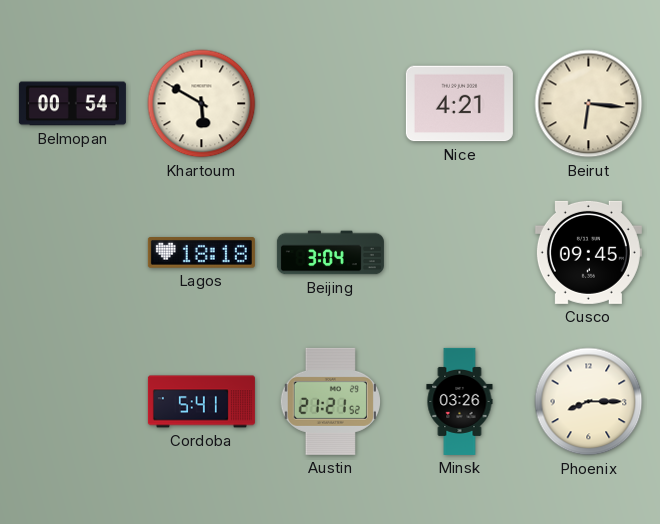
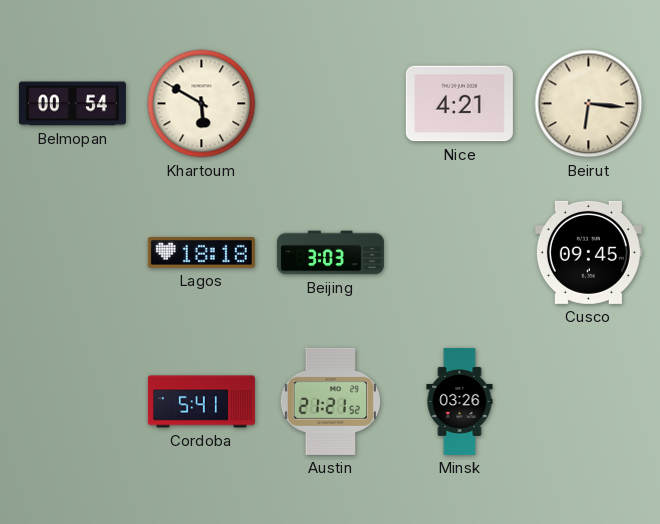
Beijing: 3:04 -> 3:03 (330, 253)
Phoenix: 8:15 -> none (589, 402)
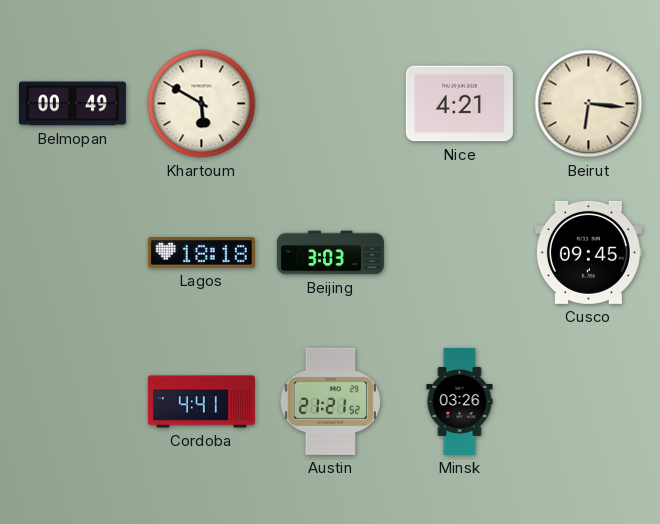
Belmopan: 00:54 -> 00:49 (72, 104)
Cordoba: 5:41 -> 4:41 (201, 402)
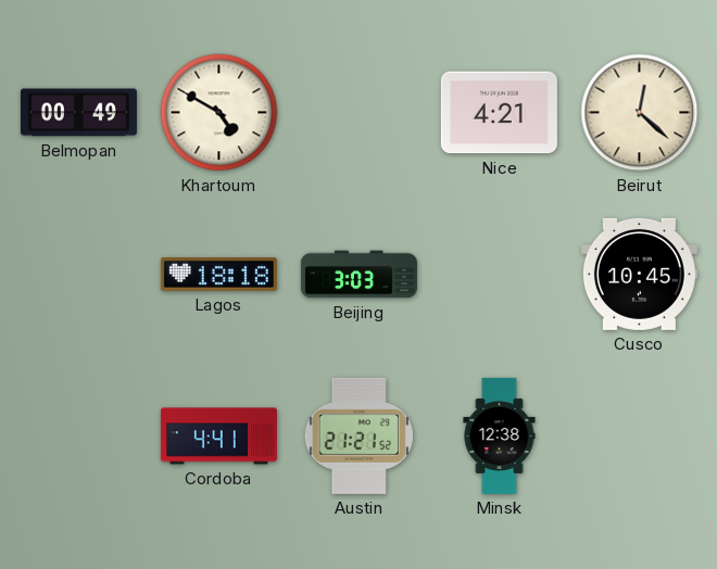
Khartoum: 5:50 -> 4:50 (219, 113)
Beirut: 6:16 -> 12:22 (640, 113)
Cusco: 09:45 -> 10:45 (639, 274)
Minsk: 03:26 -> 12:38 (500, 435)
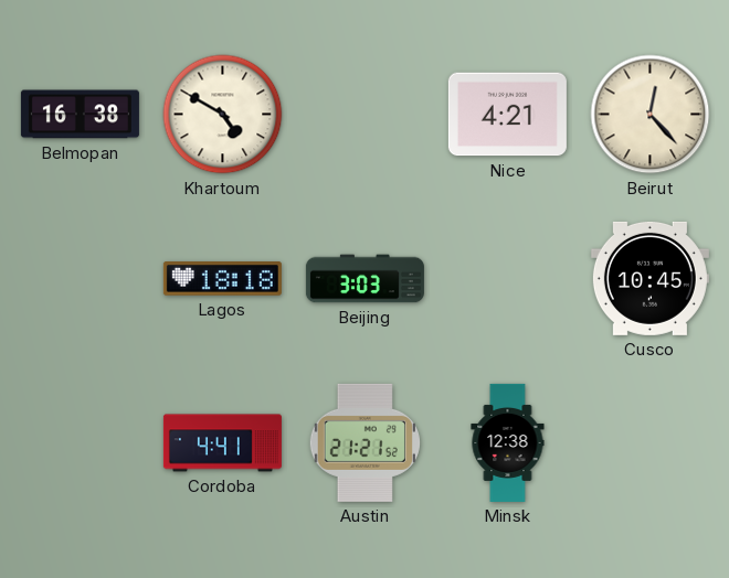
Belmopan: 00:49 -> 16:38 (80, 115)
Beirut: 12:22 -> 12:23 (651, 115)
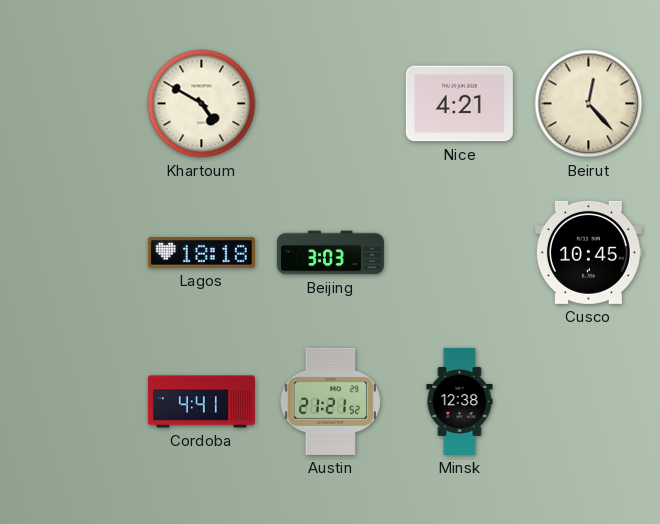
Belmopan: 16:38 -> none (80, 115)
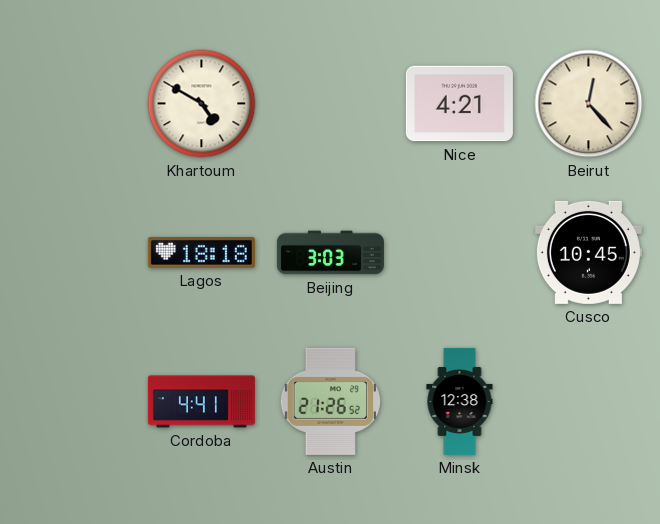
Austin: 21:21 -> 21:26 (330, 401)
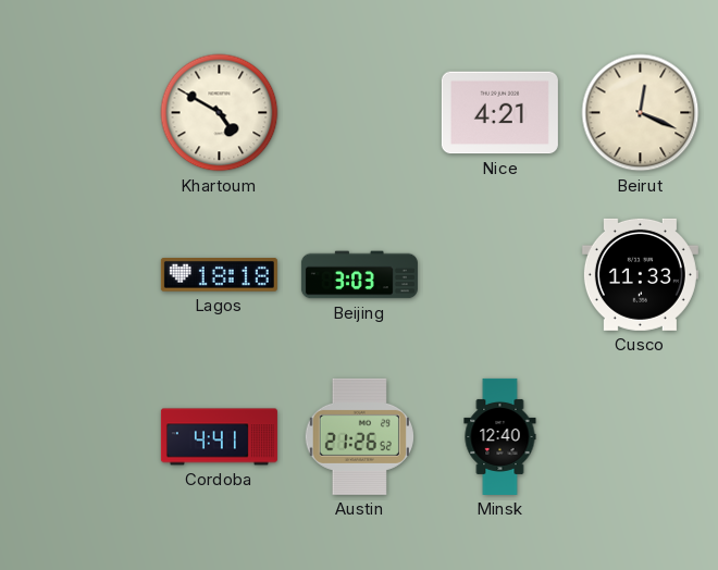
Beirut: 12:23 -> 12:19 (641, 113)
Cusco: 10:45 -> 11:33 (640, 274)
Minsk: 12:38 -> 12:40 (500, 436)
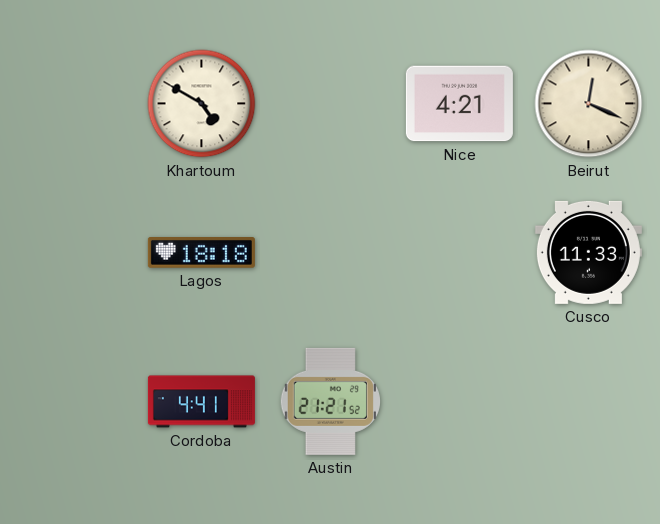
Beijing: 3:03 -> none (359, 275)
Austin: 21:26 -> 21:21 (330, 401)
Minsk: 12:40 -> none (500, 436)
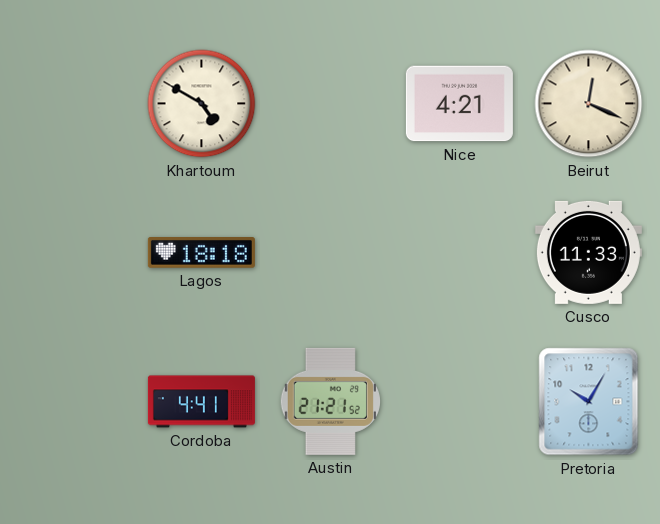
Pretoria: none -> 10:05 (589, 402)
